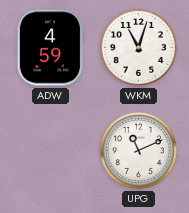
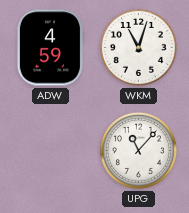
UPG: 11:11 -> 11:07 (138, 150)
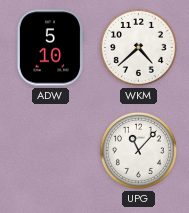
ADW: 4:59 -> 5:10 (50, 48)
WKM: 11:03 -> 4:38 (138, 47)
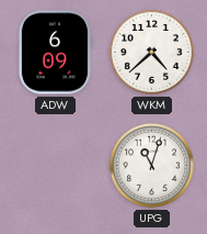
ADW: 5:10 -> 6:09 (55, 53)
UPG: 11:07 -> 11:03 (151, 165)
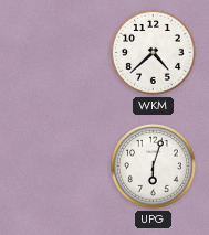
ADW: 6:09 -> none (55, 53)
UPG: 11:03 -> 6:03 (153, 165)
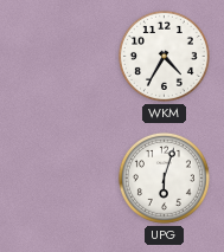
WKM: 4:38 -> 4:35 (164, 56)
